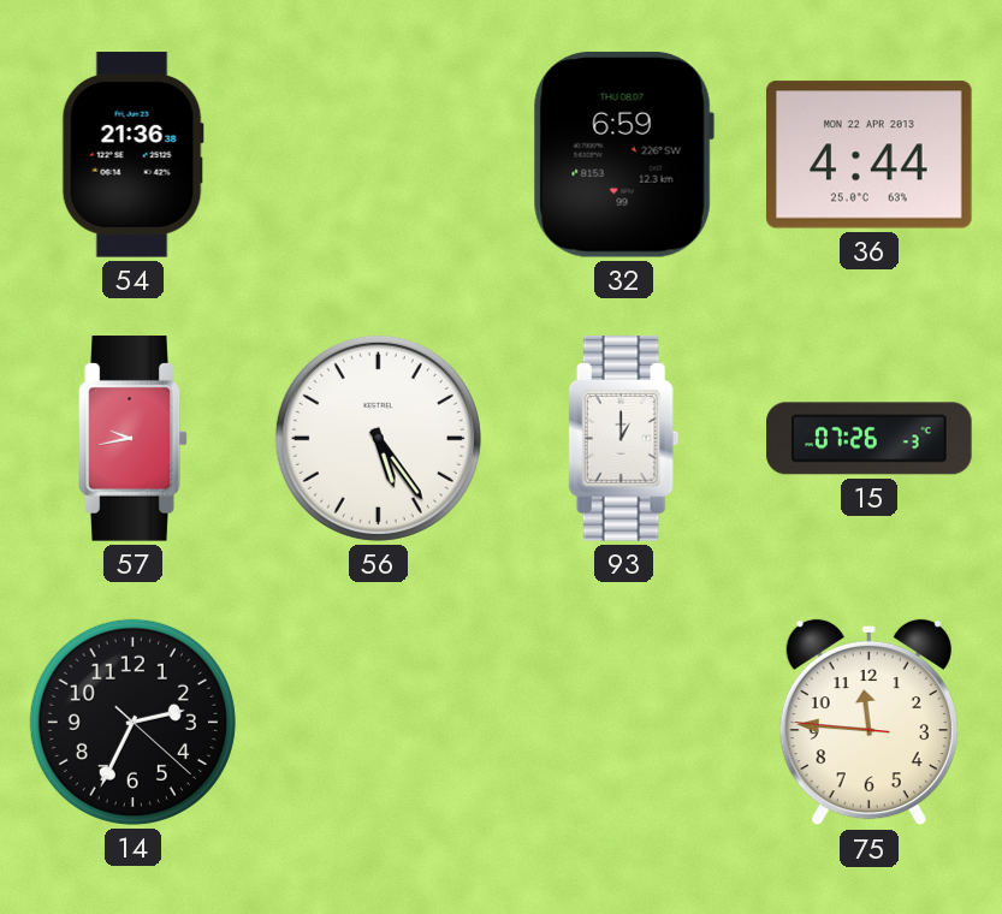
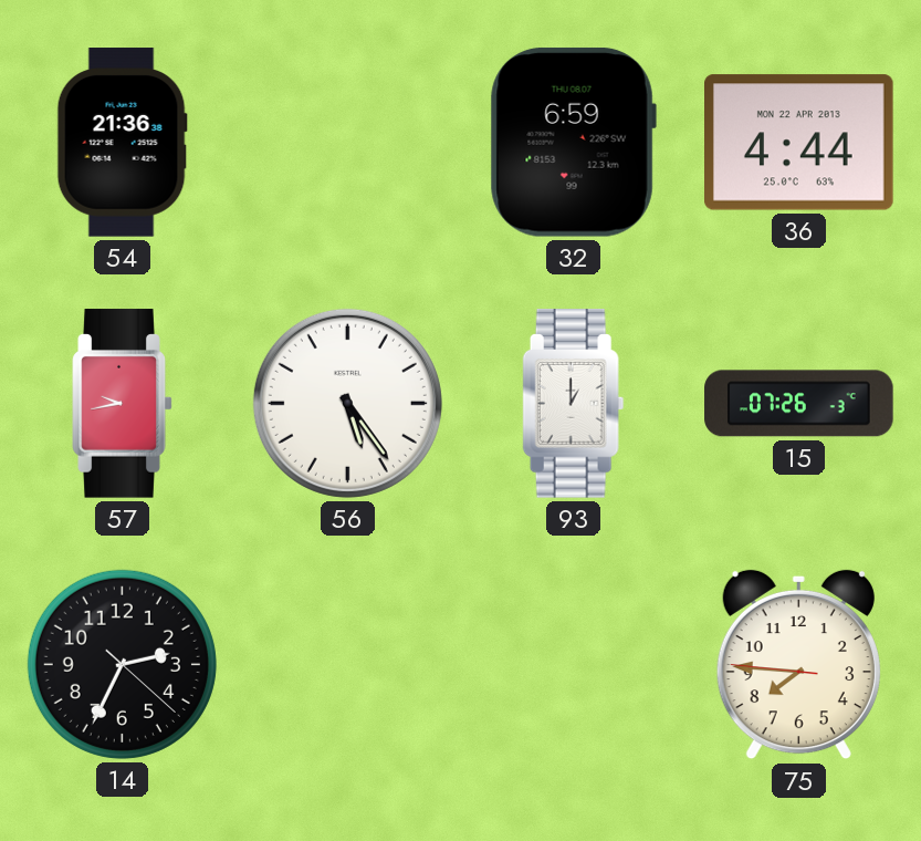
75: 11:45 -> 7:45 (798, 665)
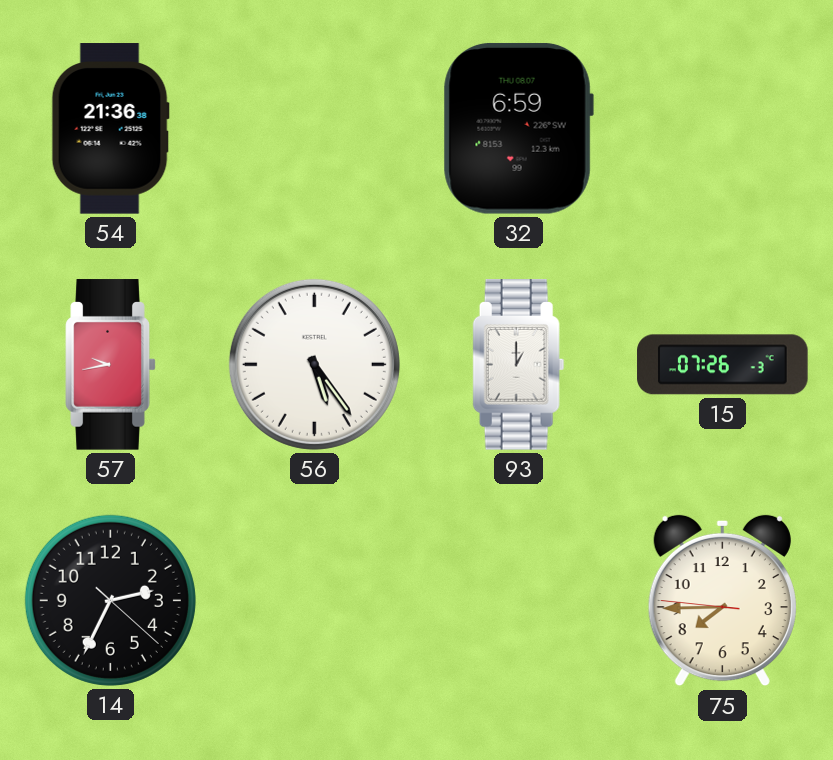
36: 4:44 -> none (799, 143)
75: 7:45 -> 7:44 (722, 601)
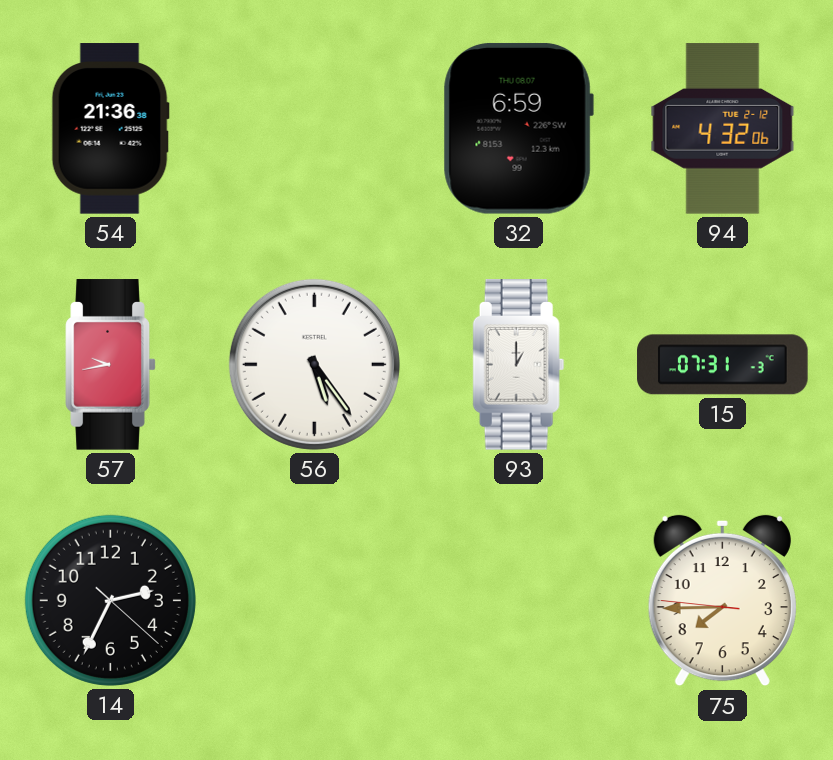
94: none -> 4:32 (723, 129)
15: 07:26 -> 07:31 (723, 365)
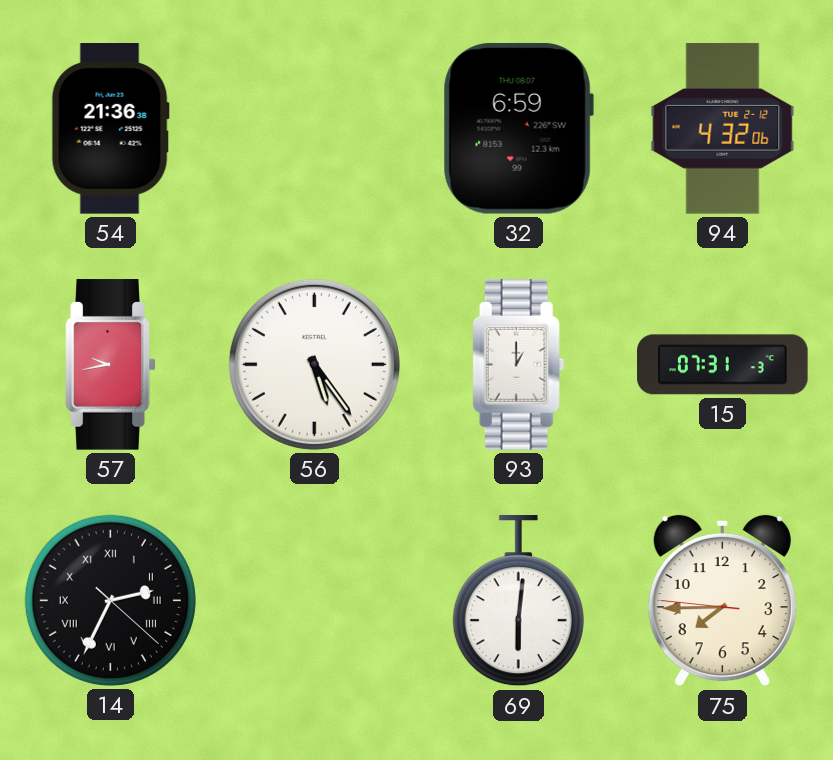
14 numerals: Arabic -> Roman (110, 600)
69: none -> 6:01 (518, 601)
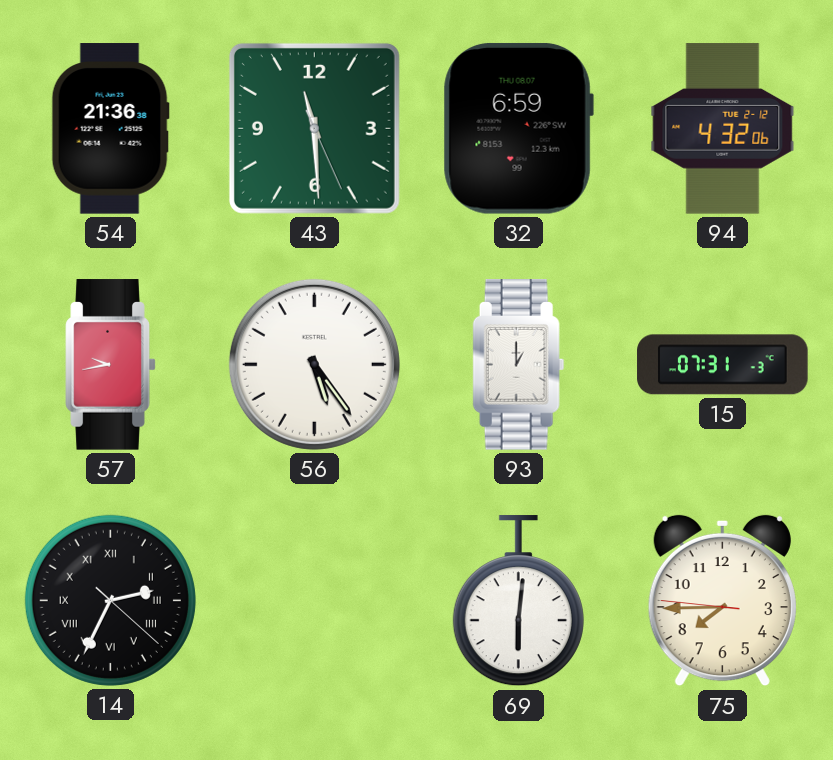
43: none -> 11:29 (314, 128)
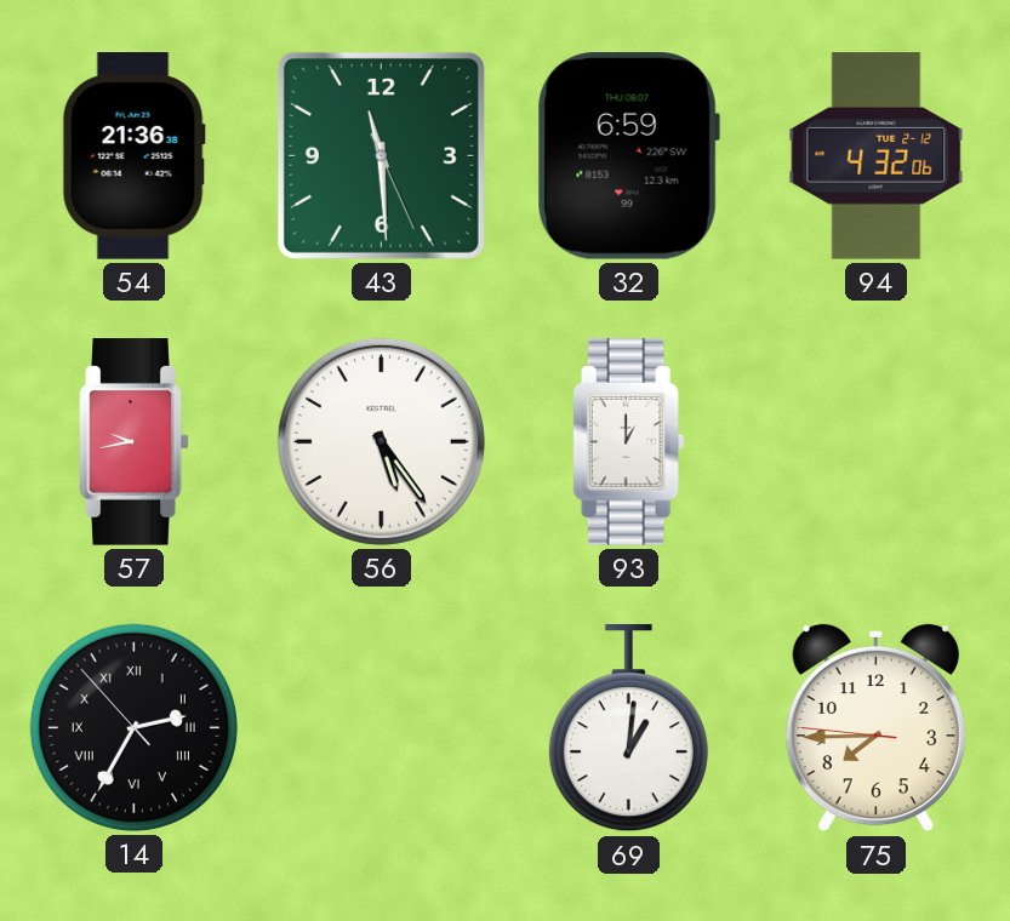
15: 07:31 -> none (723, 365)
14: 2:34:22 -> 2:34:53 (133, 727)
69: 6:01 -> 1:01 (628, 728)
